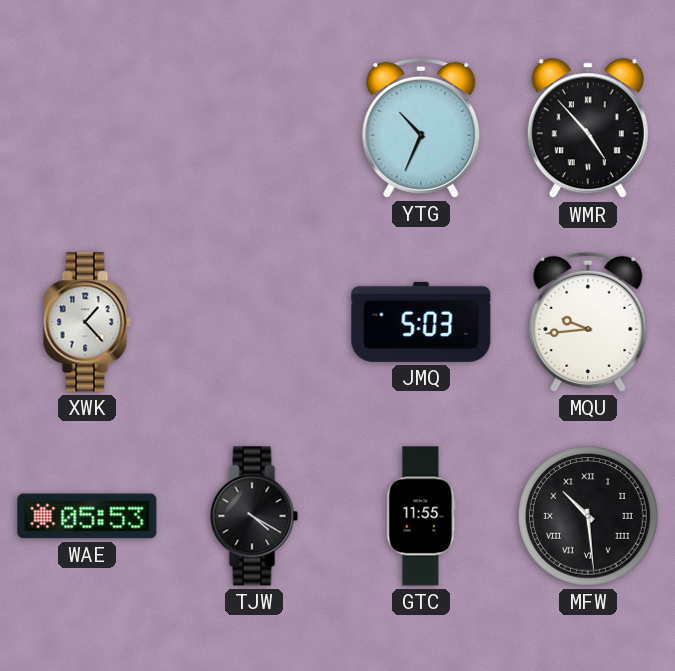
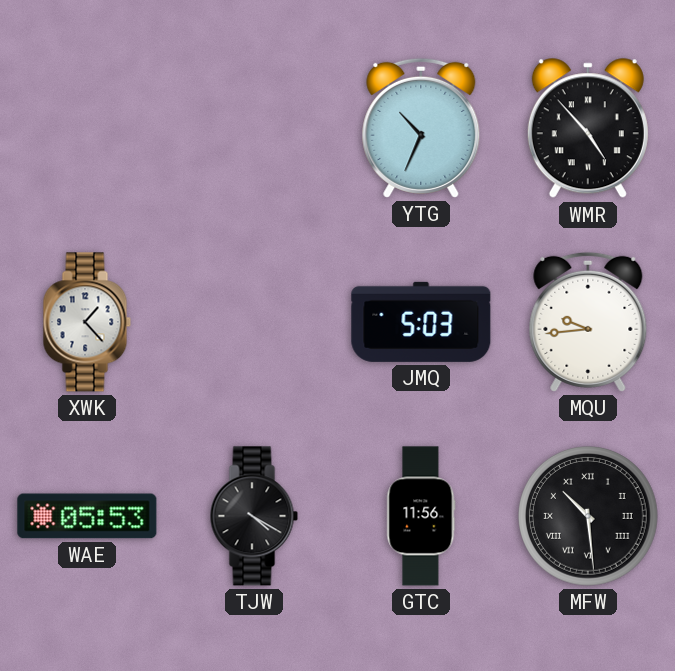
GTC: 11:55 -> 11:56 (421, 516)
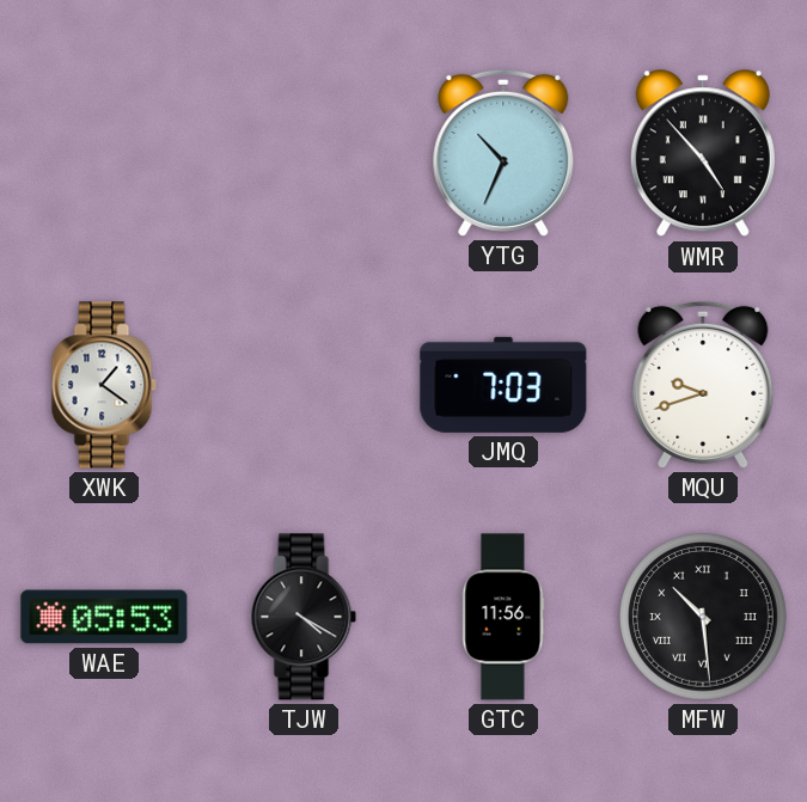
XWK: 1:23 -> 1:21 (104, 385)
JMQ: 5:03 -> 7:03 (503, 385)
MQU: 9:44 -> 9:42 (703, 385)
